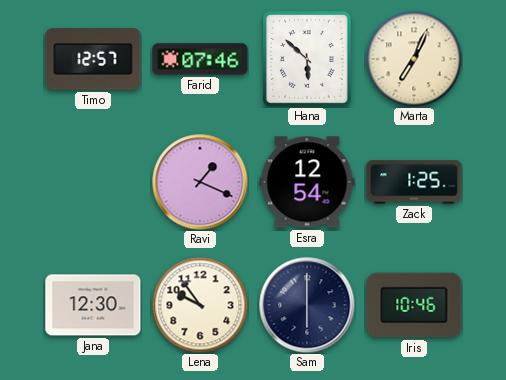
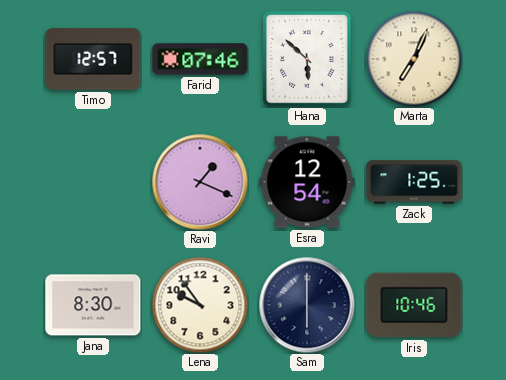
Jana: 12:30 -> 8:30 (93, 305)
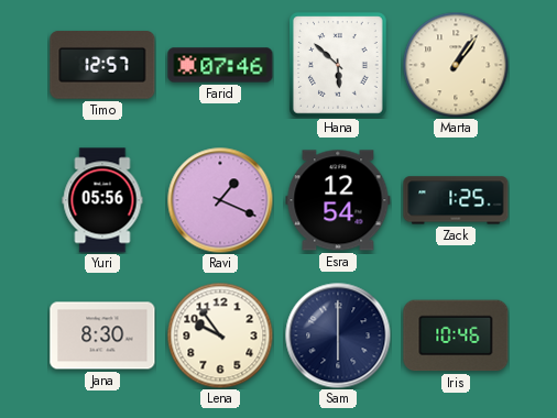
Marta: 7:04 -> 1:06 (456, 65)
Yuri: none -> 05:56 (102, 200)
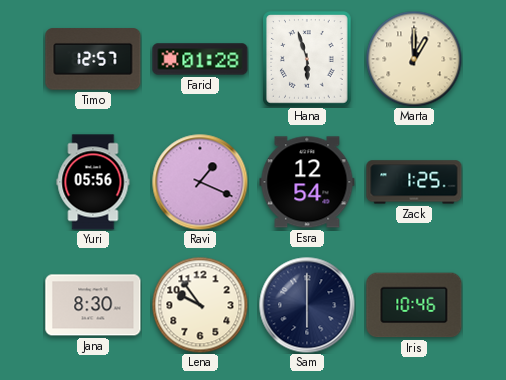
Farid: 07:46 -> 01:28 (200, 59)
Hana: 5:52 -> 5:57 (307, 59)
Marta: 1:06 -> 1:00 (414, 59)
